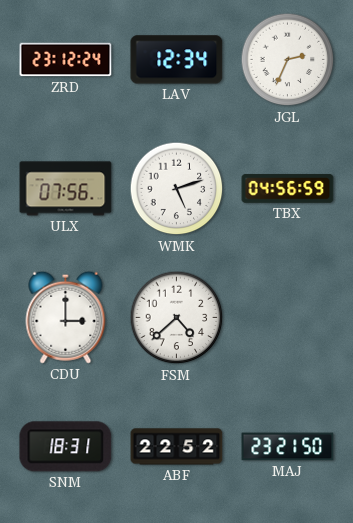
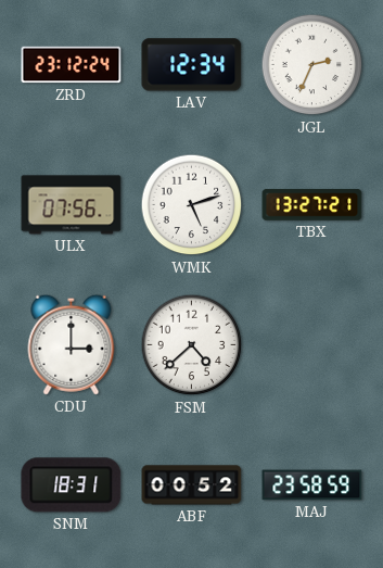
TBX: 04:56 -> 13:27 (312, 205)
ABF: 22:52 -> 00:52 (192, 485)
MAJ: 23:21 -> 23:58 (312, 485)
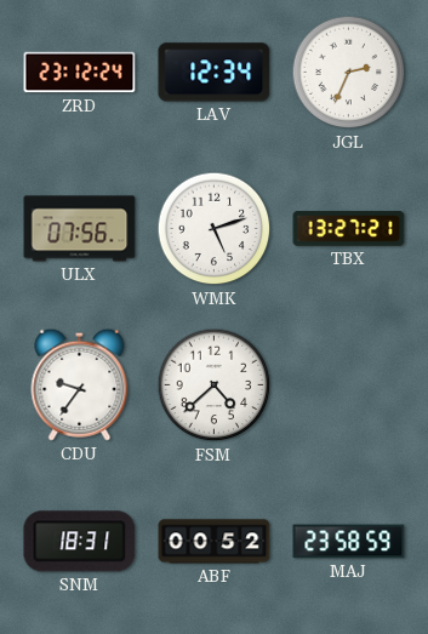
CDU: 3:00 -> 9:36 (80, 384)
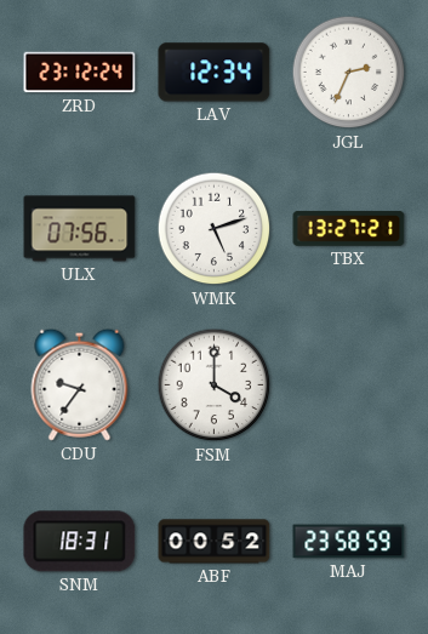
FSM: 4:38 -> 4:00 (215, 385)
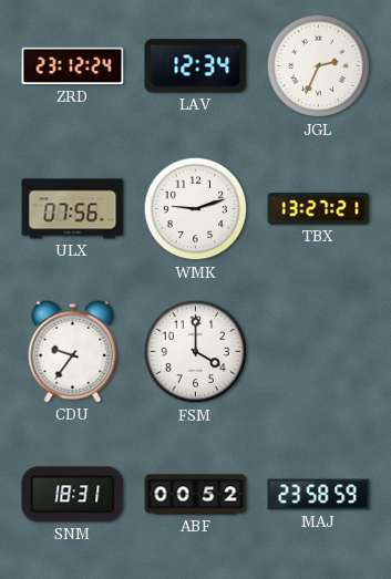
WMK: 5:12 -> 9:12 (196, 209)
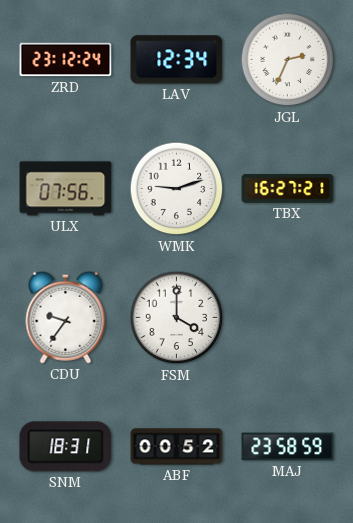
TBX: 13:27 -> 16:27 (288, 189)
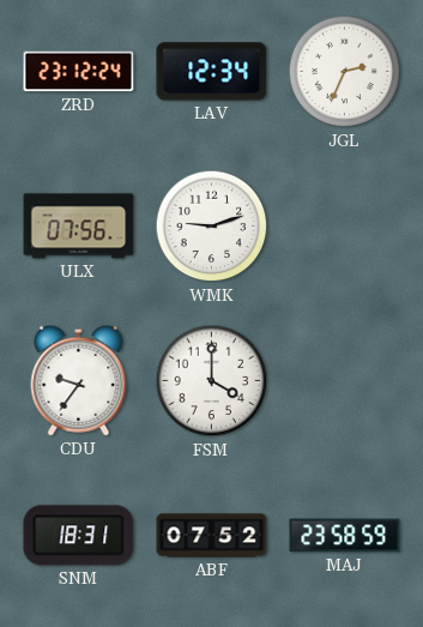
TBX: 16:27 -> none (288, 189)
ABF: 00:52 -> 07:52 (212, 536)
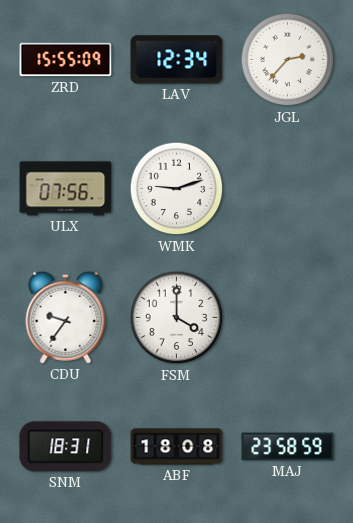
ZRD: 23:12 -> 15:55 (66, 60)
JGL: 2:34 -> 2:37 (288, 60)
ABF: 07:52 -> 18:08 (177, 447)
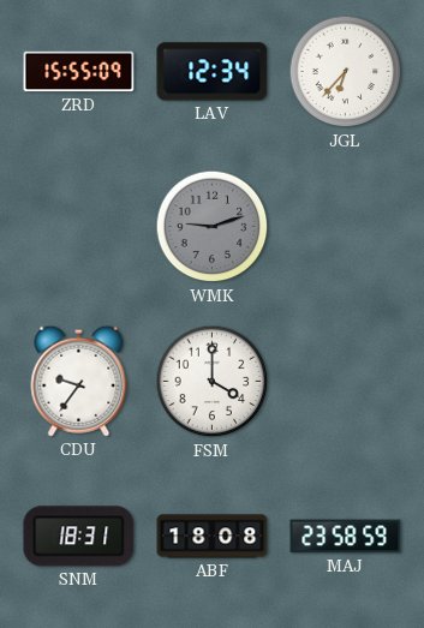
JGL: 2:37 -> 6:37 (346, 72)
ULX: 07:56 -> none (66, 189)
WMK dial: white -> grey (213, 227)
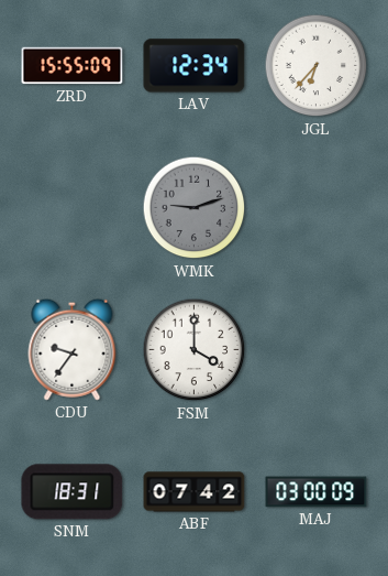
ABF: 18:08 -> 07:42 (195, 492)
MAJ: 23:58 -> 03:00 (317, 492)
